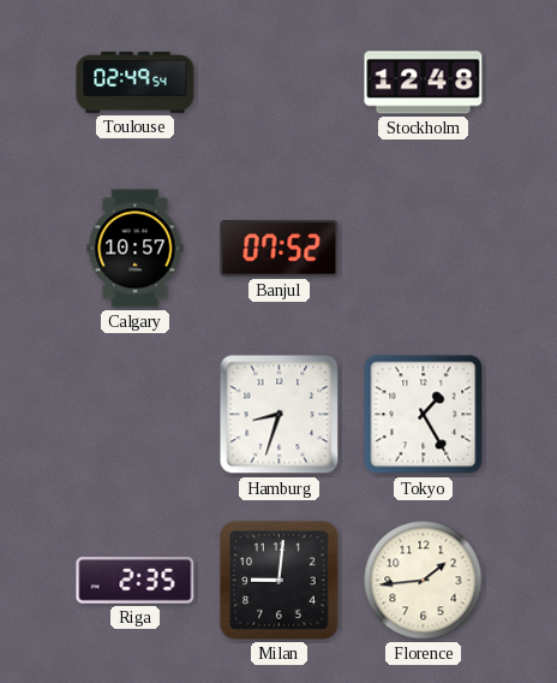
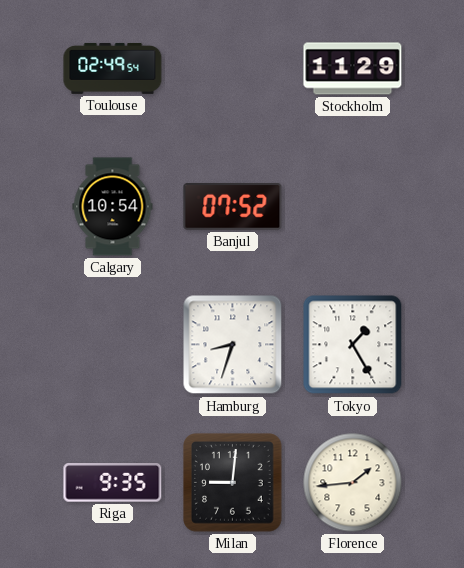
Stockholm: 12:48 -> 11:29 (353, 69)
Calgary: 10:57 -> 10:54 (113, 207)
Riga: 2:35 -> 9:35 (113, 483)
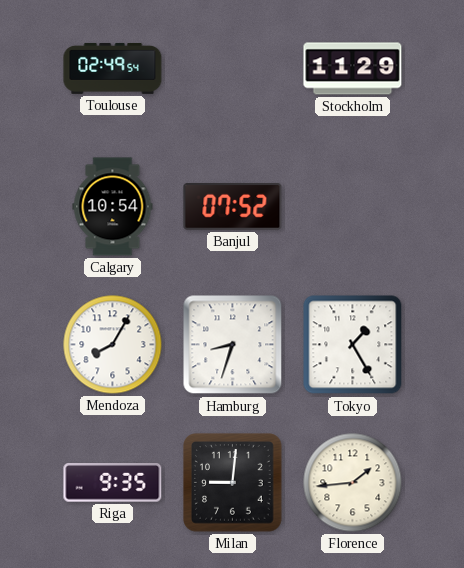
Mendoza: none -> 8:05 (113, 345)
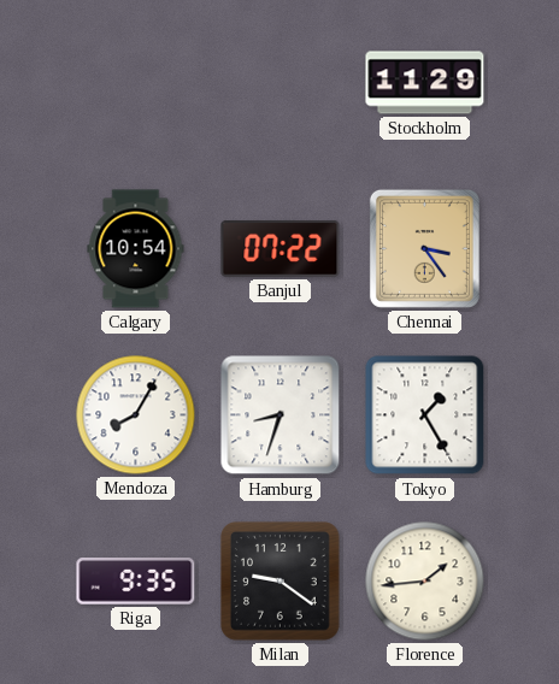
Toulouse: 02:49 -> none (113, 68)
Banjul: 07:52 -> 07:22 (281, 249)
Chennai: none -> 3:24 (424, 248)
Milan: 9:01 -> 9:21 (281, 582)
